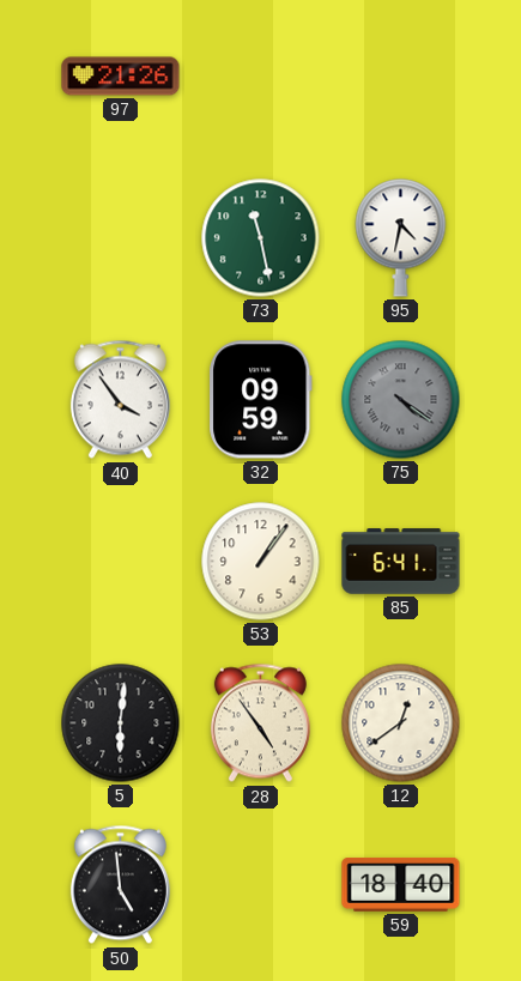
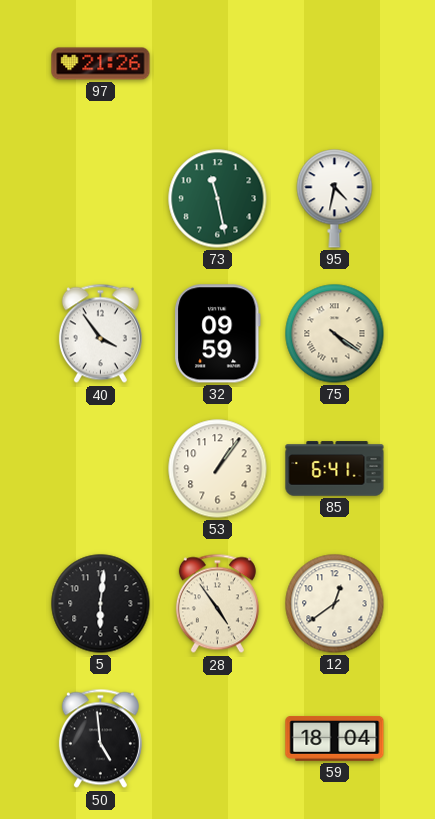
75 dial: grey -> cream (335, 334)
59: 18:40 -> 18:04 (335, 739)
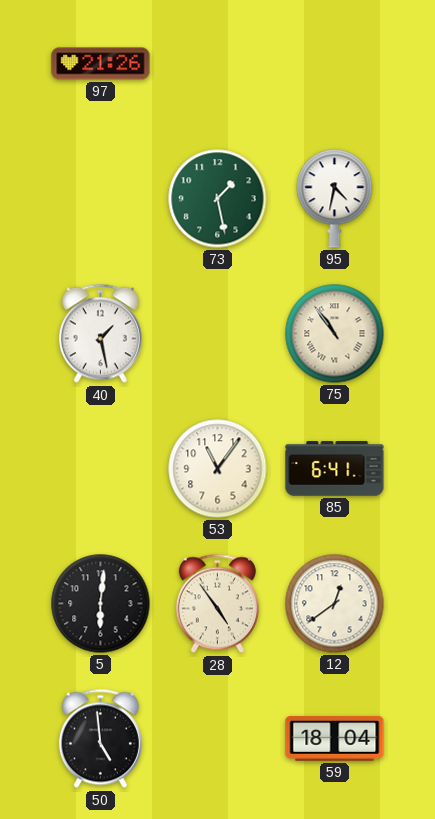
73: 11:28 -> 1:28 (218, 199)
40: 3:54 -> 1:28 (100, 334)
32: 09:59 -> none (218, 334)
75: 4:21 -> 10:54 (335, 334)
53: 1:06 -> 11:06 (218, 469)
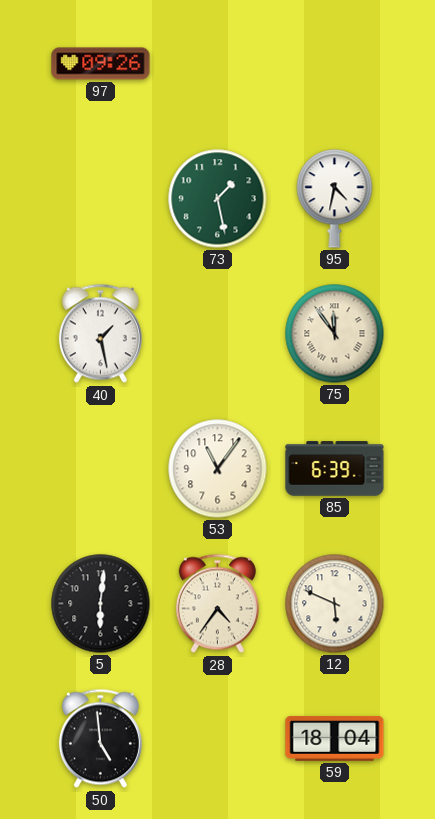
97: 21:26 -> 09:26 (101, 64)
75: 10:54 -> 11:54 (335, 334)
85: 6:41 -> 6:39 (335, 469)
28: 4:54 -> 4:36 (217, 604)
12: 12:39 -> 5:49 (335, 604)
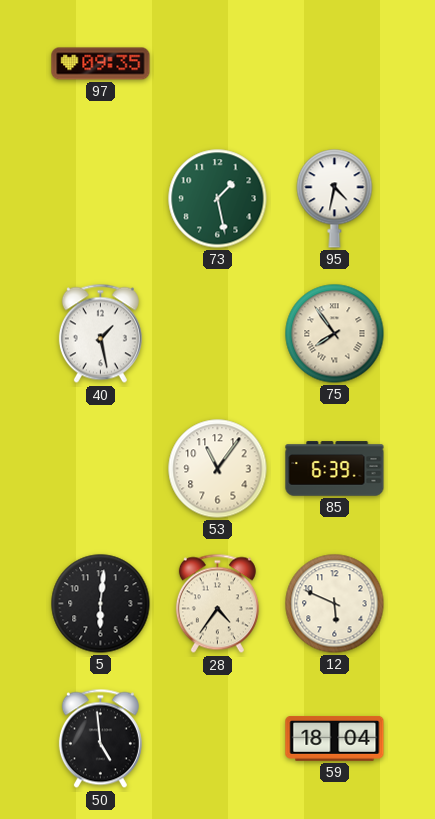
97: 09:26 -> 09:35 (101, 64)
75: 11:54 -> 7:54 (335, 334)
